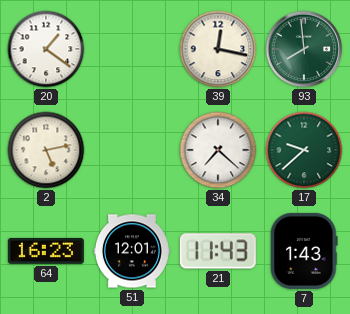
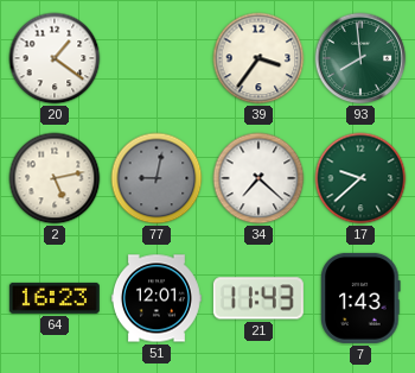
39: 12:17 -> 3:36 (258, 58)
77: none -> 9:02 (157, 178)
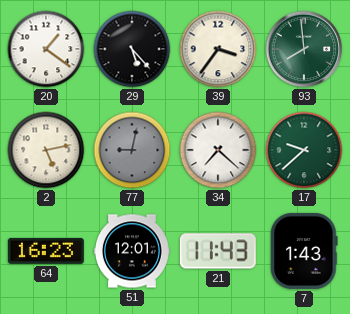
29: none -> 5:23 (132, 49)
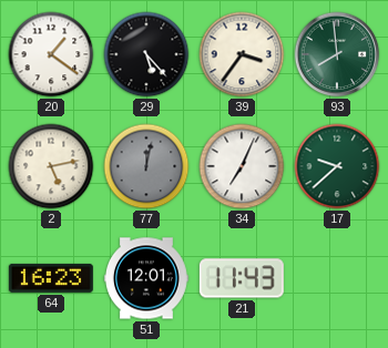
77: 9:02 -> 12:02 (146, 166)
34: 7:22 -> 7:04 (242, 166)
7: 1:43 -> none (304, 251)
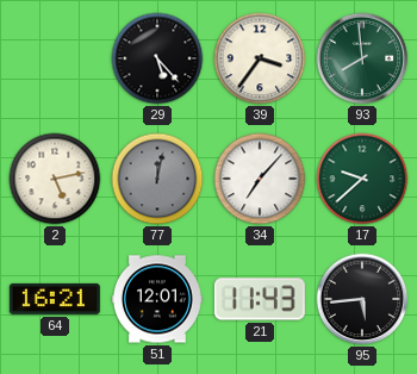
20: 1:21 -> none (51, 54)
34: 7:04 -> 7:07 (260, 179)
64: 16:23 -> 16:21 (55, 299)
95: none -> 5:44 (362, 299)
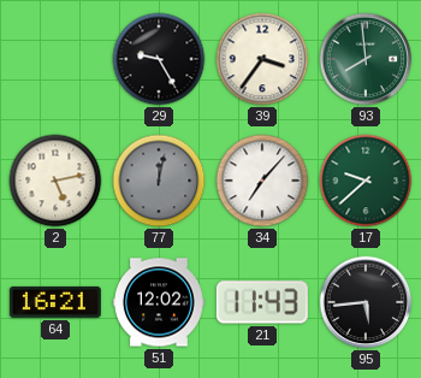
29: 5:23 -> 9:25 (159, 59)
51: 12:01 -> 12:02 (159, 302)
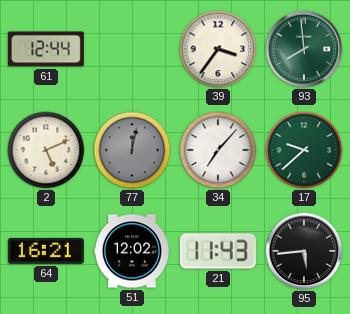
61: none -> 12:44 (46, 49)
29: 9:25 -> none (159, 59)
2: 5:13 -> 5:11 (46, 150)
